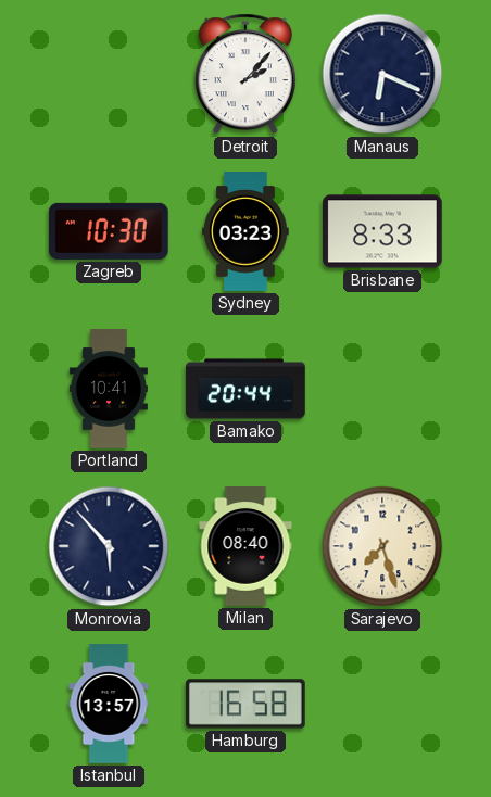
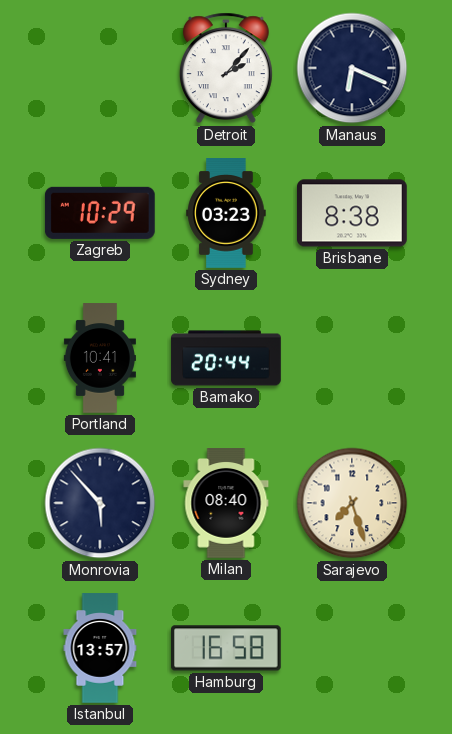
Zagreb: 10:30 -> 10:29 (100, 213)
Brisbane: 8:33 -> 8:38 (353, 213)
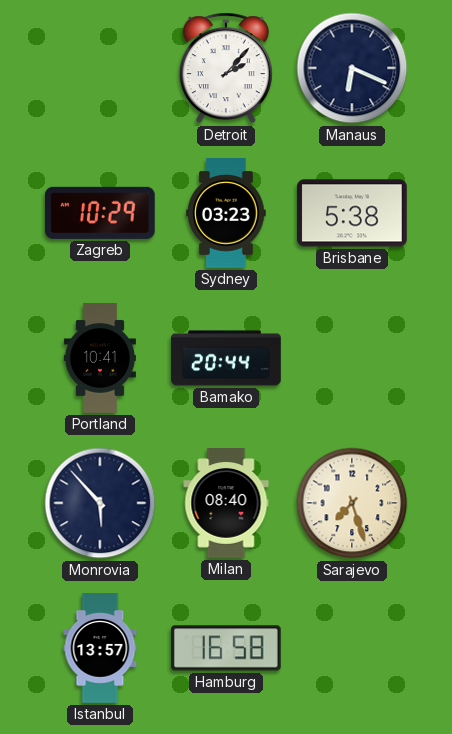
Brisbane: 8:38 -> 5:38 (353, 213)
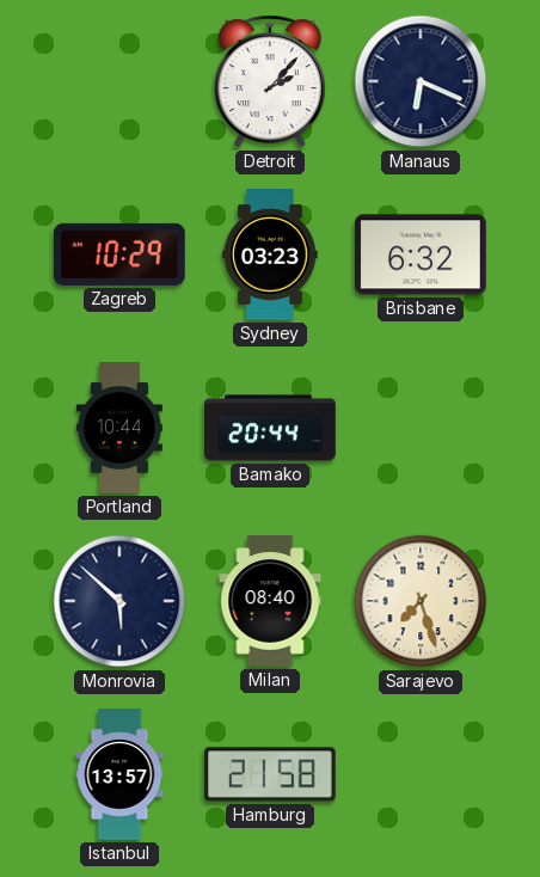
Brisbane: 5:38 -> 6:32 (422, 254)
Portland: 10:41 -> 10:44 (119, 428)
Monrovia: 5:53 -> 5:52 (119, 601)
Hamburg: 16:58 -> 21:58 (271, 774)
